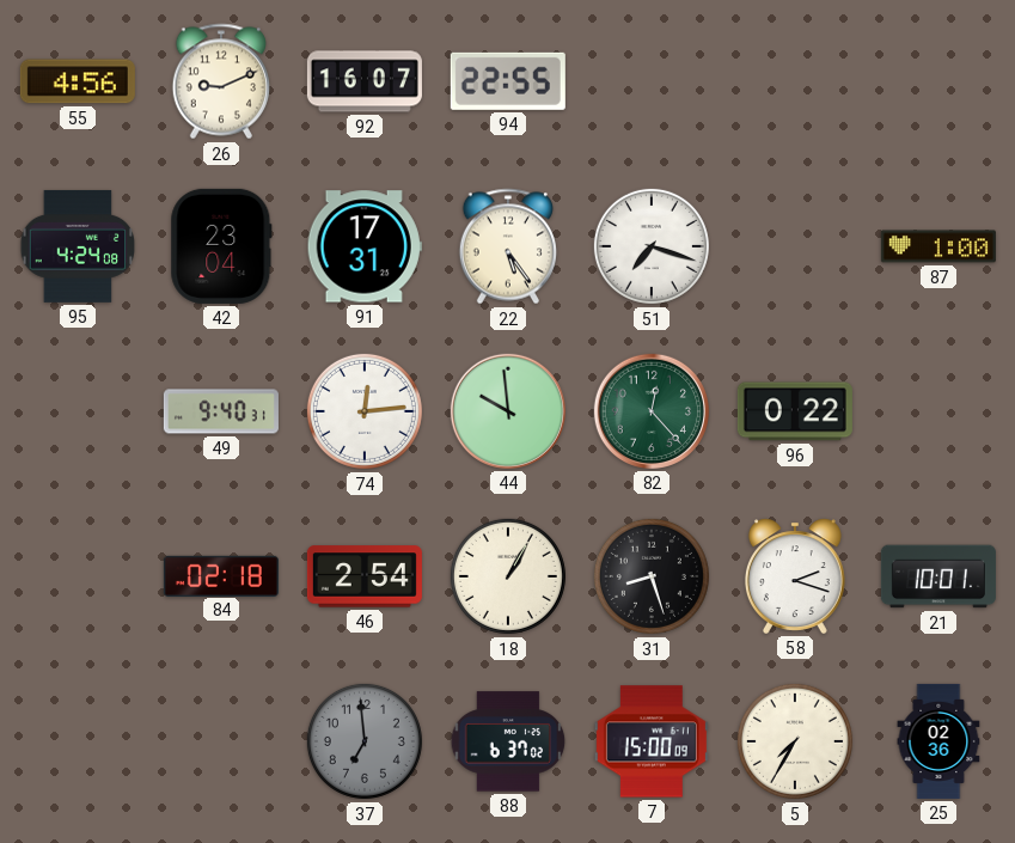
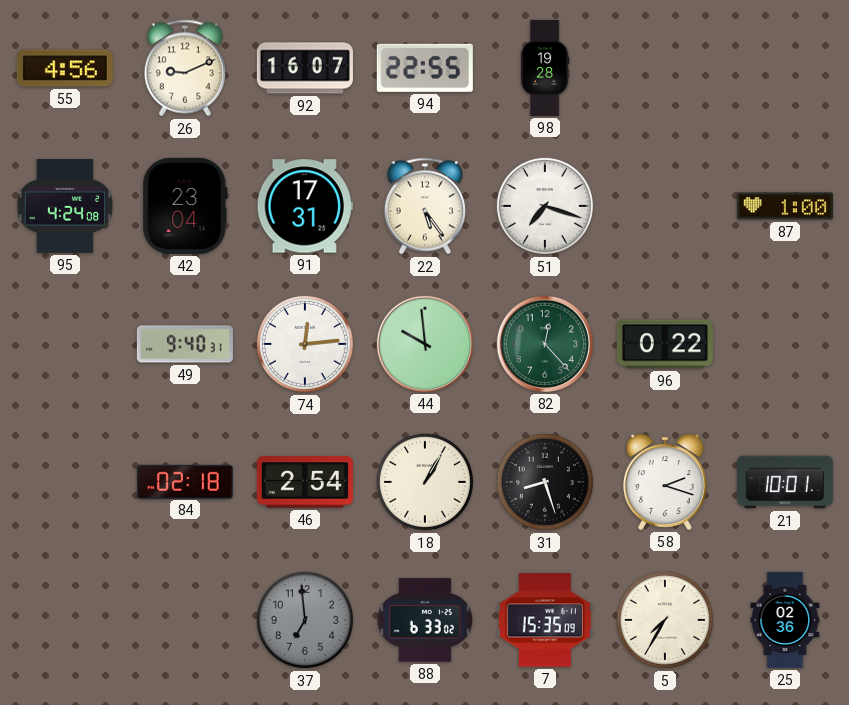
98: none -> 19:28 (545, 68)
88: 6:37 -> 6:33 (425, 620)
7: 15:00 -> 15:35 (545, 620)
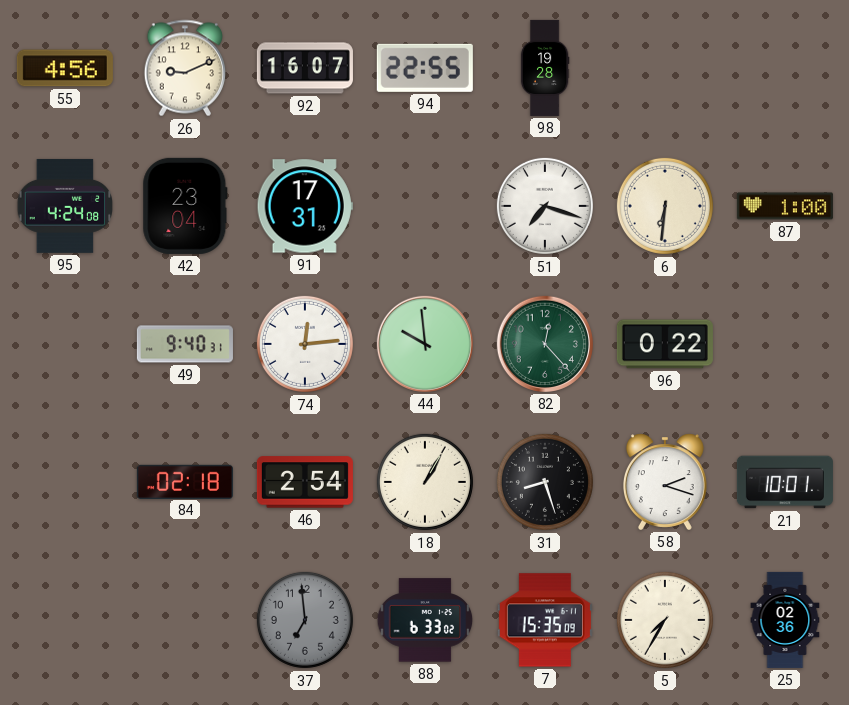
22: 5:24 -> none (424, 206)
6: none -> 6:31 (665, 206)
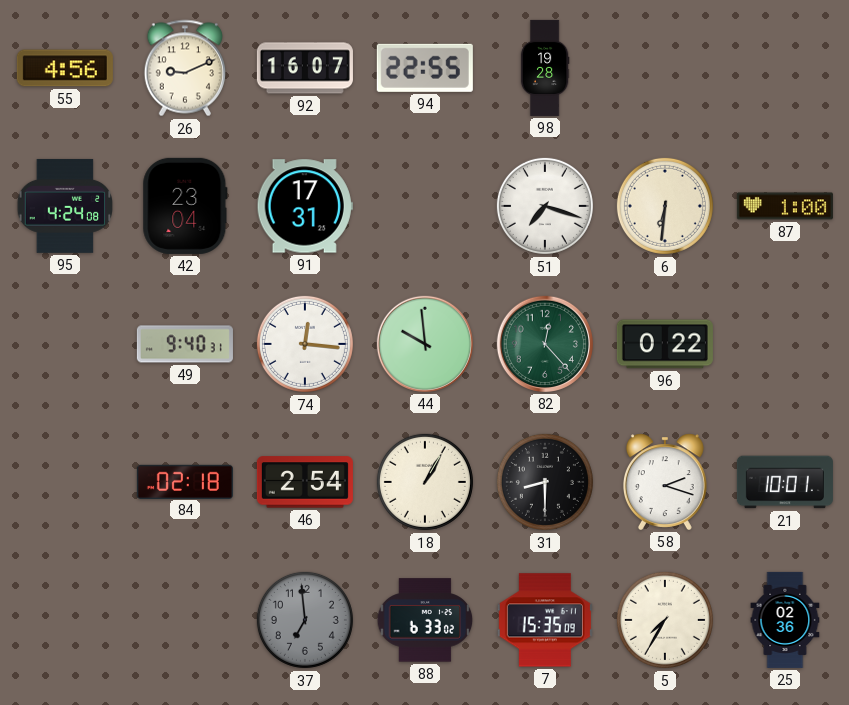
74: 12:14 -> 12:16 (305, 344)
31: 8:27 -> 8:30 (545, 482)
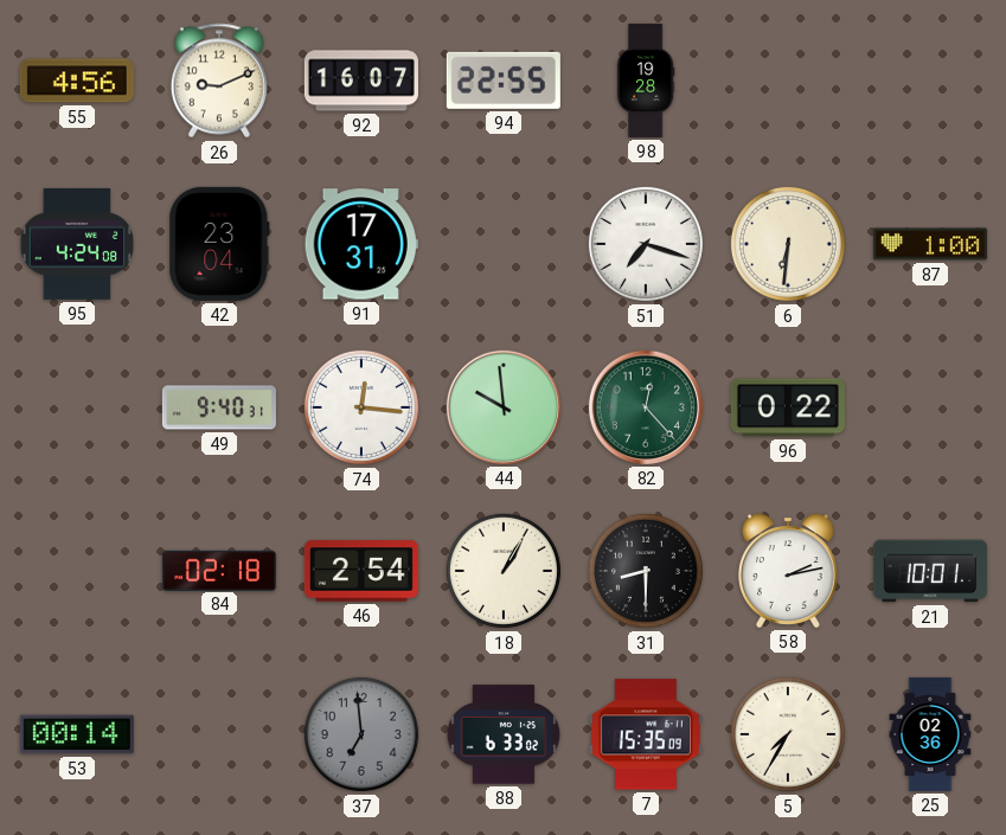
58: 2:18 -> 2:13 (788, 571)
53: none -> 00:14 (77, 734)
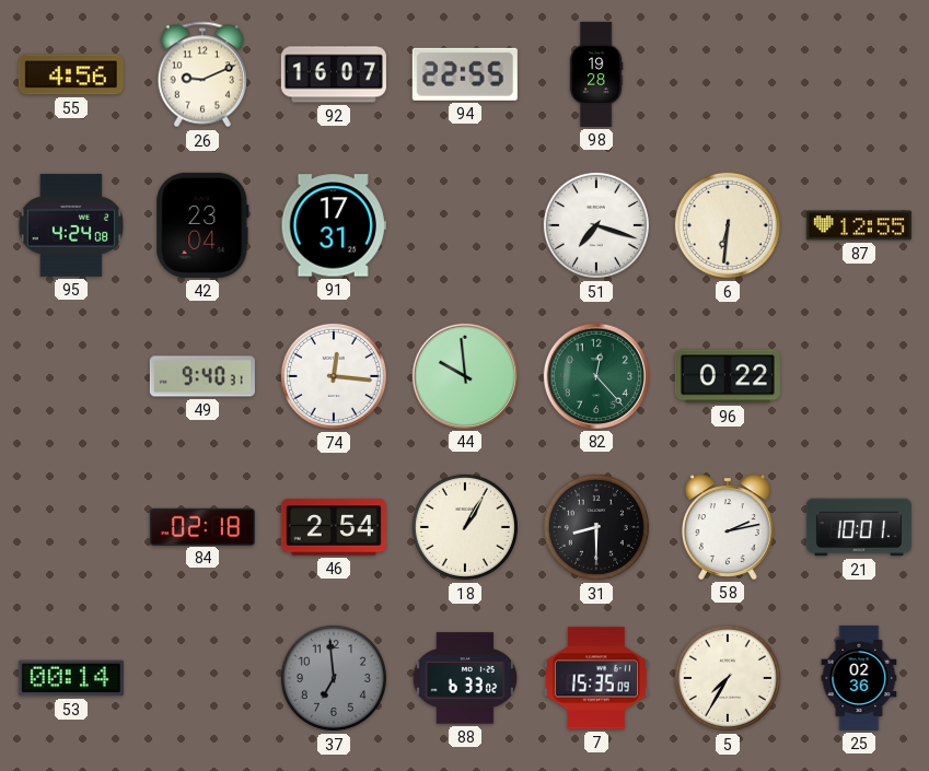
87: 1:00 -> 12:55 (859, 225)
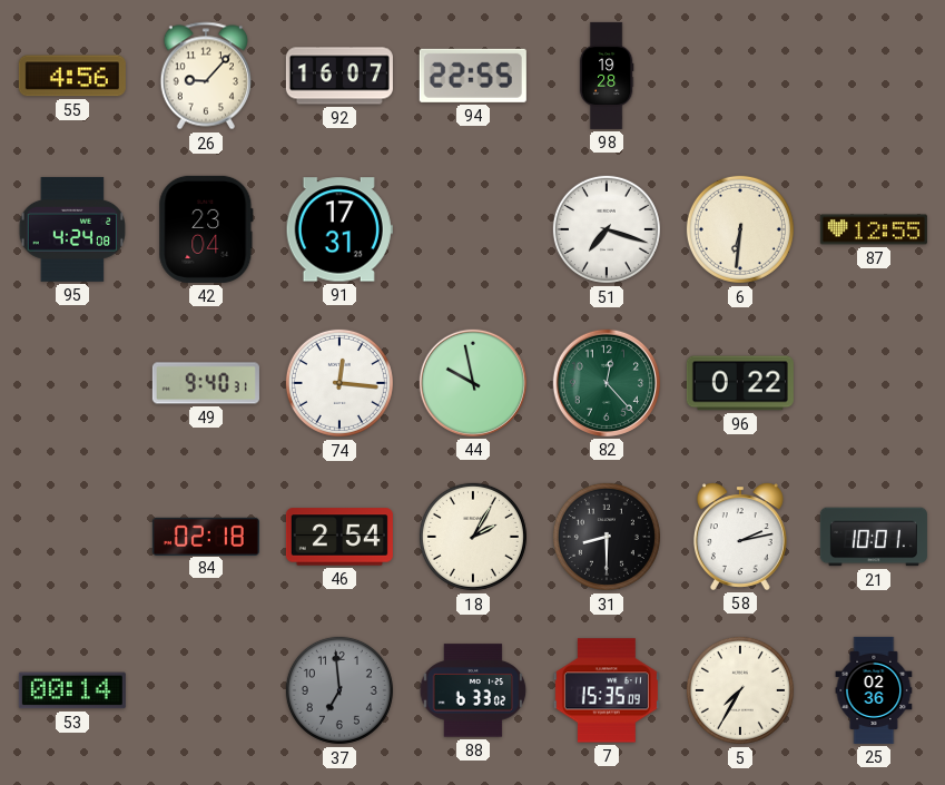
26: 9:11 -> 9:07 (205, 76)
44: 9:59 -> 9:58 (473, 383)
18: 1:05 -> 2:05 (473, 537)
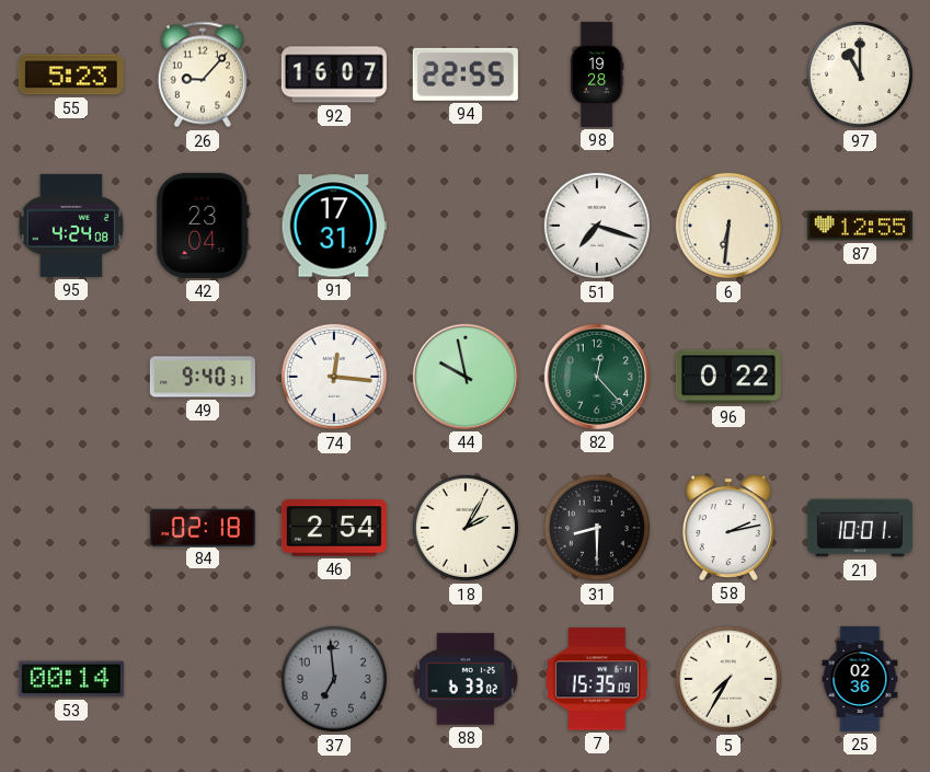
55: 4:56 -> 5:23 (71, 74)
97: none -> 11:00 (860, 74)
